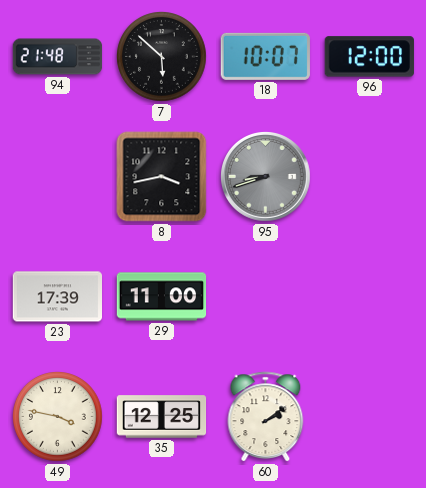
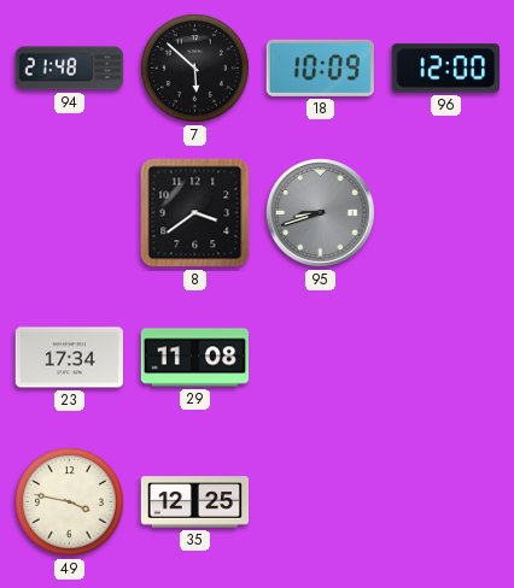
18: 10:07 -> 10:09 (320, 67)
8: 3:43 -> 3:39 (195, 213)
23: 17:39 -> 17:34 (70, 358)
29: 11:00 -> 11:08 (195, 358)
60: 2:09 -> none (266, 417)
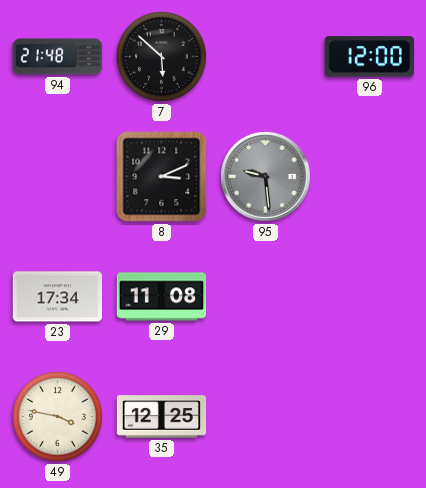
18: 10:09 -> none (320, 67)
8: 3:39 -> 3:11 (162, 177)
95: 8:42 -> 9:29 (266, 177)
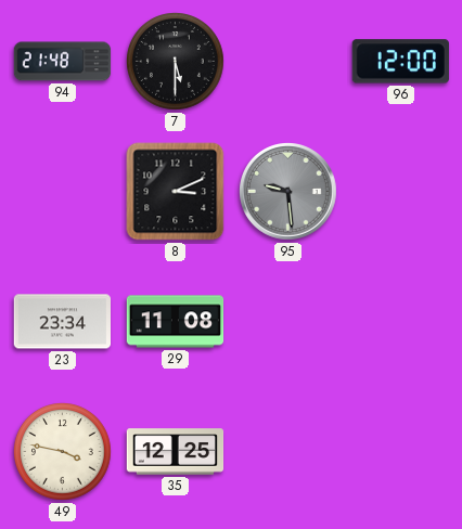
7: 5:52 -> 5:30 (176, 62)
23: 17:34 -> 23:34 (63, 322)
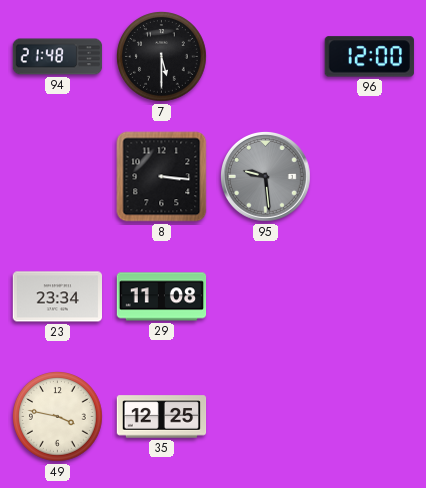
8: 3:11 -> 3:16 (162, 177)
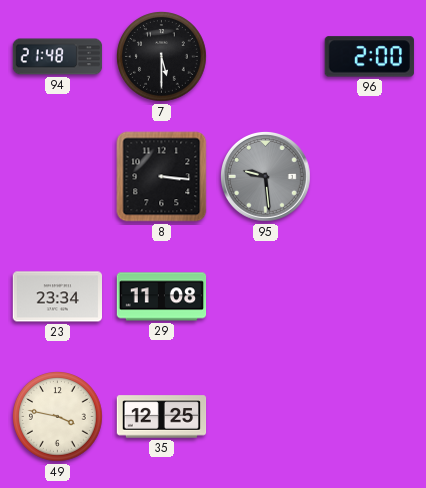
96: 12:00 -> 2:00 (369, 57)
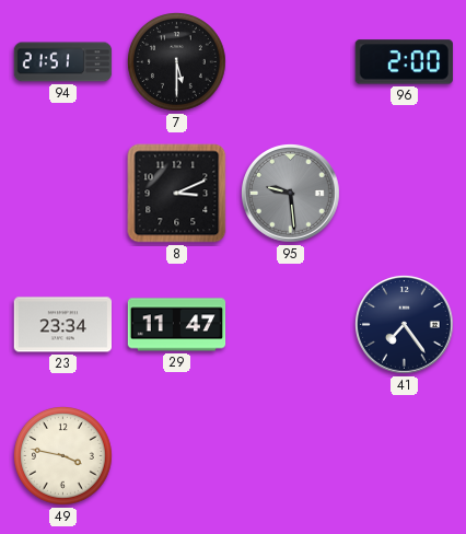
94: 21:48 -> 21:51 (63, 62)
8: 3:16 -> 3:11 (177, 194)
29: 11:08 -> 11:47 (177, 325)
41: none -> 7:24 (405, 325)
35: 12:25 -> none (162, 417)
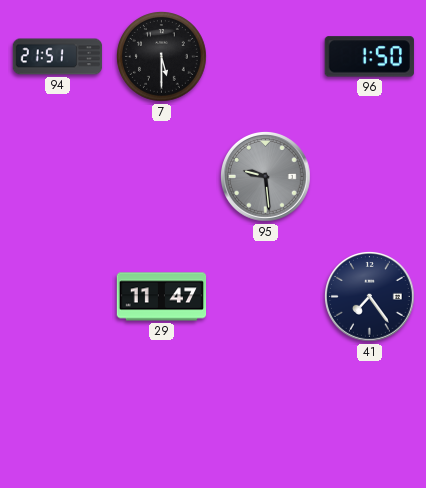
96: 2:00 -> 1:50 (369, 57)
8: 3:11 -> none (177, 194)
23: 23:34 -> none (63, 325)
49: 3:47 -> none (63, 456)
